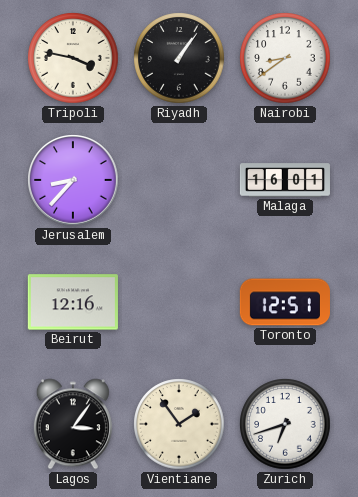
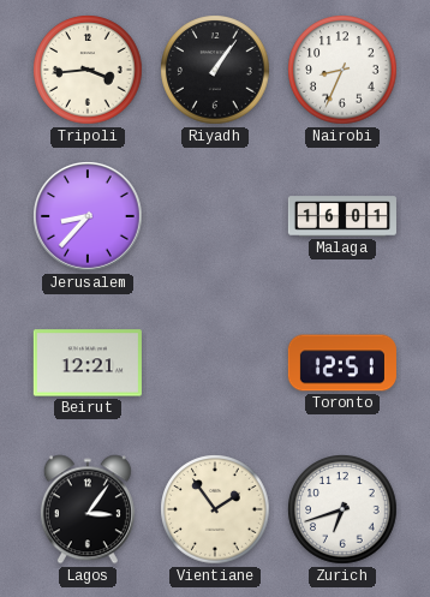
Tripoli: 3:47 -> 3:44 (88, 70)
Nairobi: 8:39 -> 8:34 (342, 70)
Beirut: 12:16 -> 12:21 (88, 363)
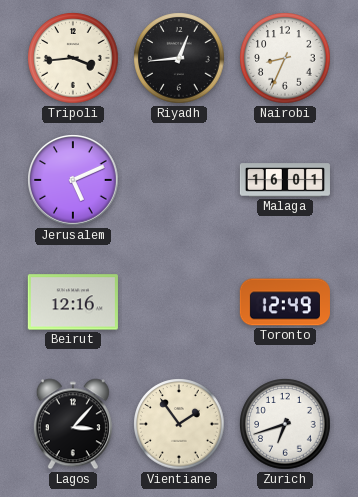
Riyadh: 1:06 -> 12:44 (179, 58)
Jerusalem: 8:37 -> 5:11 (73, 180)
Beirut: 12:21 -> 12:16 (73, 302)
Toronto: 12:51 -> 12:49 (285, 302)
Lagos: 3:06 -> 3:07 (73, 424)
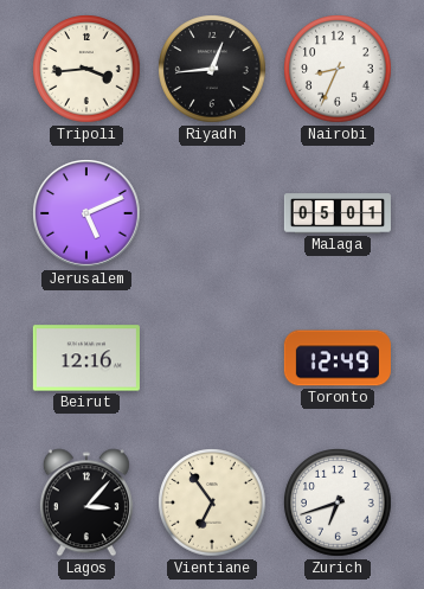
Malaga: 16:01 -> 05:01 (336, 213)
Vientiane: 1:54 -> 6:54 (212, 502)
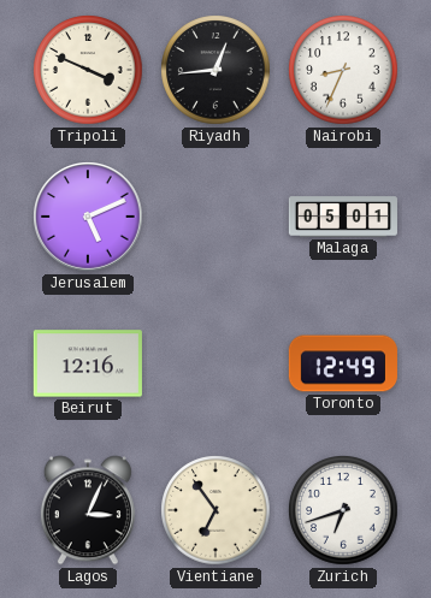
Tripoli: 3:44 -> 3:49 (88, 70)
Lagos: 3:07 -> 3:04 (88, 510)
